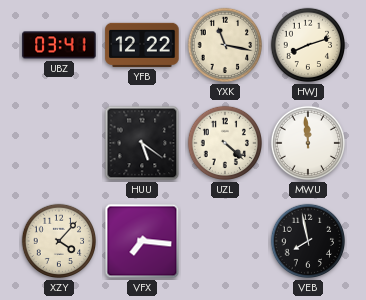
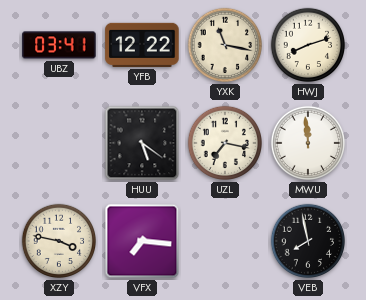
UZL: 4:22 -> 7:17 (225, 143)
XZY: 4:07 -> 3:47 (59, 241)
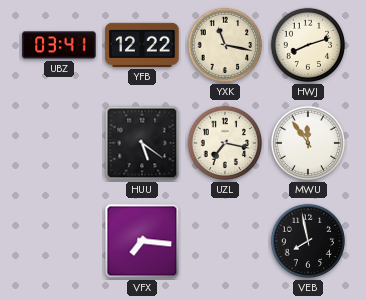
MWU: 11:59 -> 11:54 (308, 143)
XZY: 3:47 -> none (59, 241)
